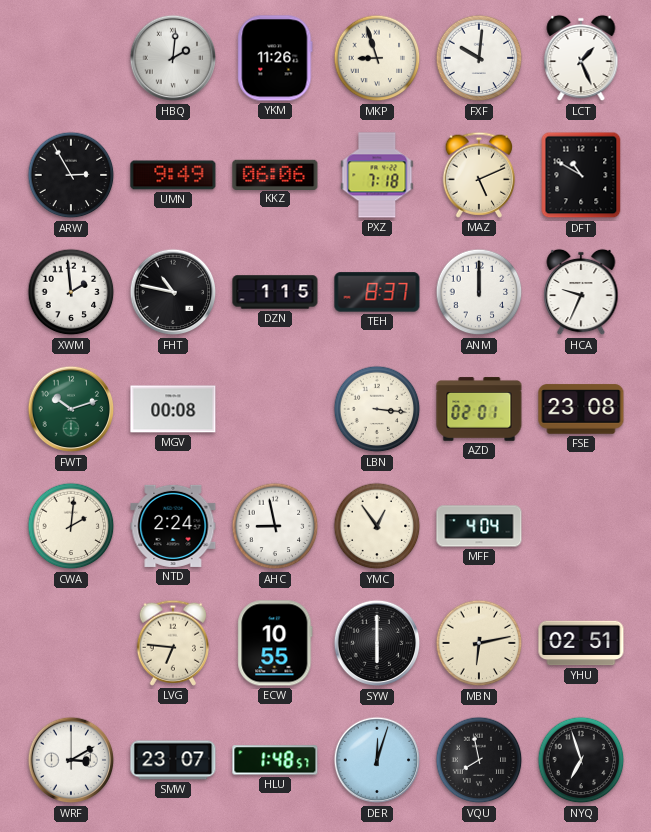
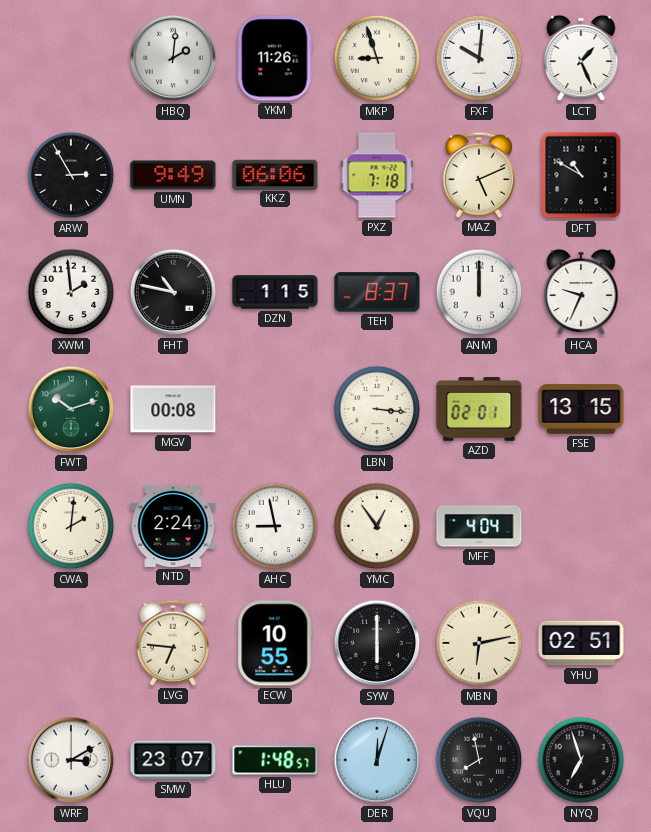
FSE: 23:08 -> 13:15 (581, 409)
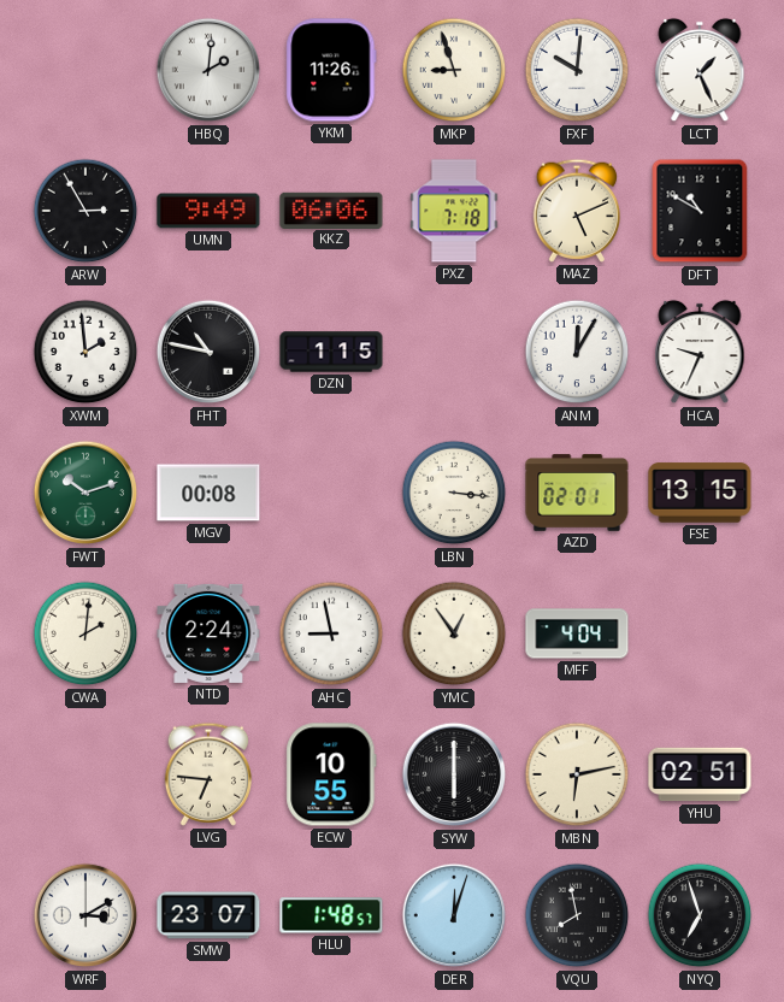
TEH: 8:37 -> none (377, 292)
ANM: 12:00 -> 12:05 (577, 352)
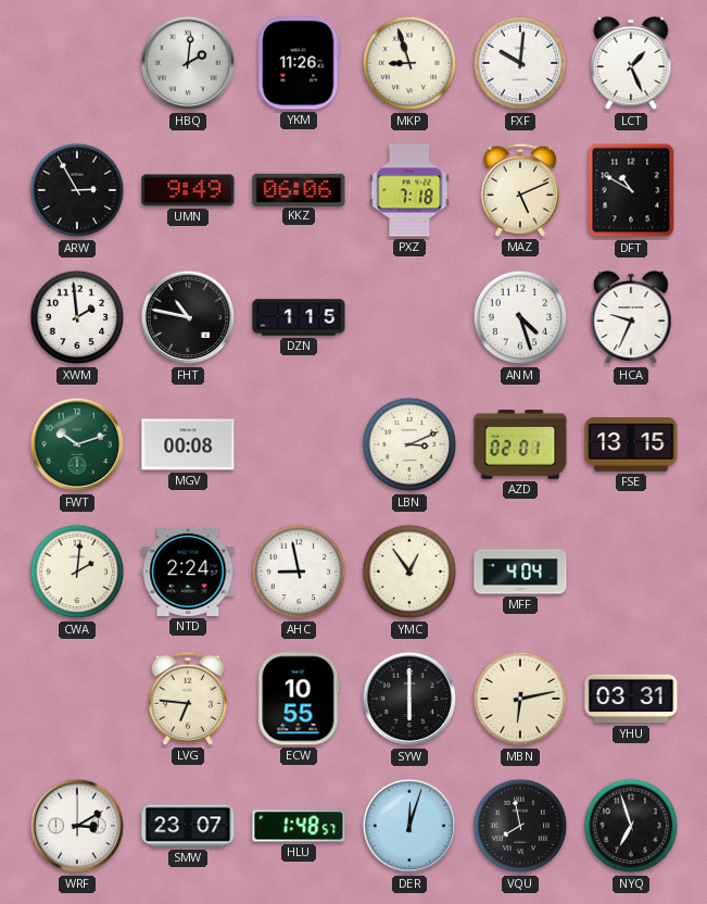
ANM: 12:05 -> 4:27 (520, 317)
LBN: 3:16 -> 3:11 (409, 444)
YHU: 02:51 -> 03:31 (631, 699)
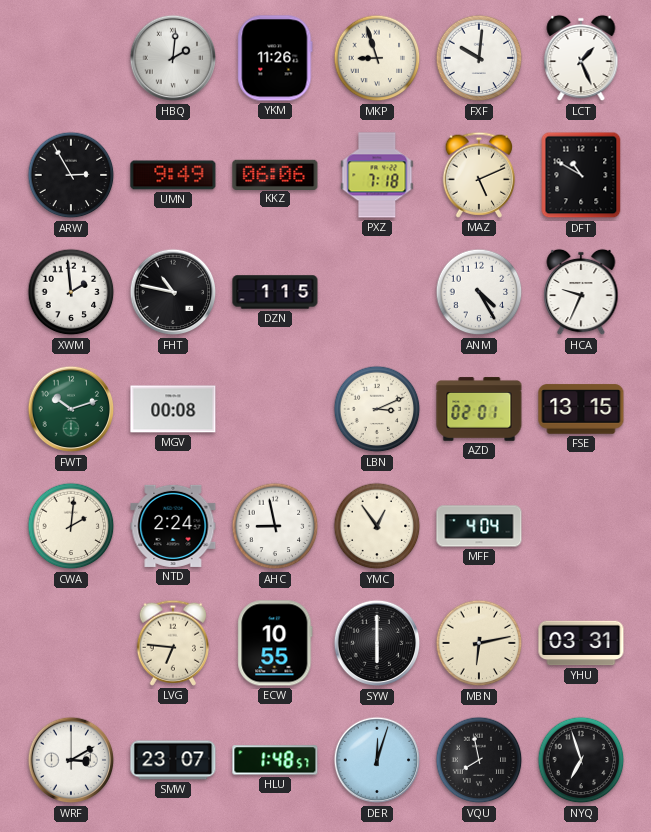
ANM: 4:27 -> 4:25 (479, 292)
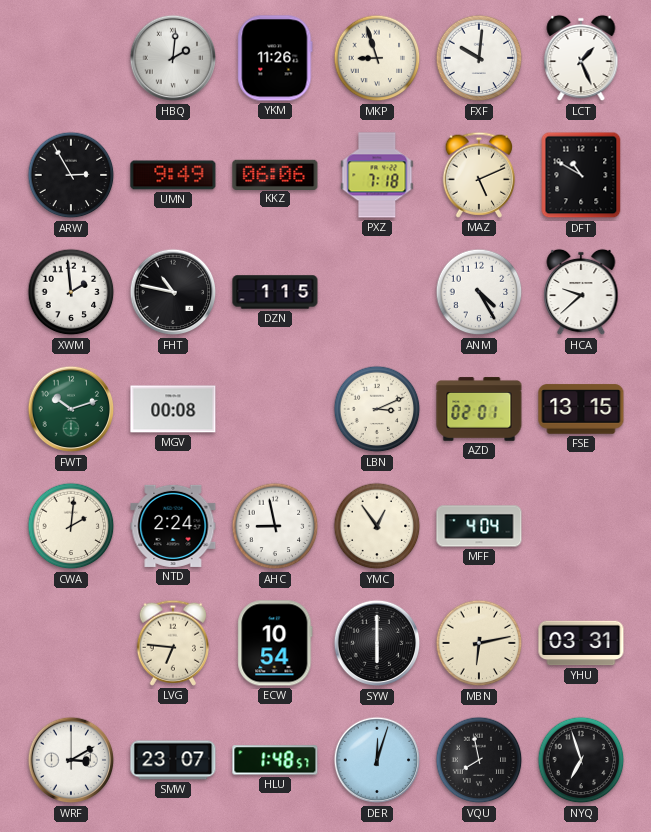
HCA: 9:34 -> 9:38 (581, 292)
ECW: 10:55 -> 10:54 (275, 643)
